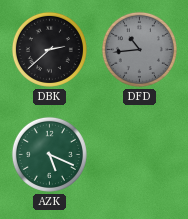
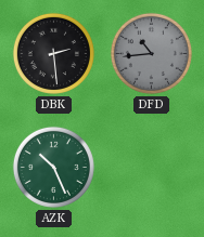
DBK: 2:38 -> 2:29 (53, 53)
AZK: 5:19 -> 10:26 (53, 167)
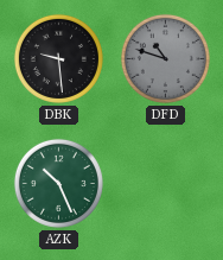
DBK: 2:29 -> 9:29 (58, 58)
DFD: 10:44 -> 10:48 (165, 58)
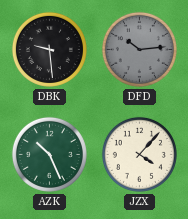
DFD: 10:48 -> 10:14 (139, 49)
JZX: none -> 4:07 (139, 154)
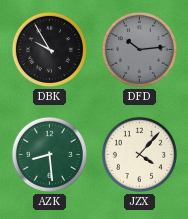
DBK: 9:29 -> 9:55 (49, 49)
AZK: 10:26 -> 8:29 (49, 154)
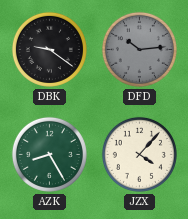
DBK: 9:55 -> 9:21 (49, 49)
AZK: 8:29 -> 8:25 (49, 154)
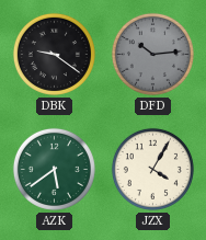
AZK: 8:25 -> 5:39 (54, 169)
JZX: 4:07 -> 4:05 (152, 169)
